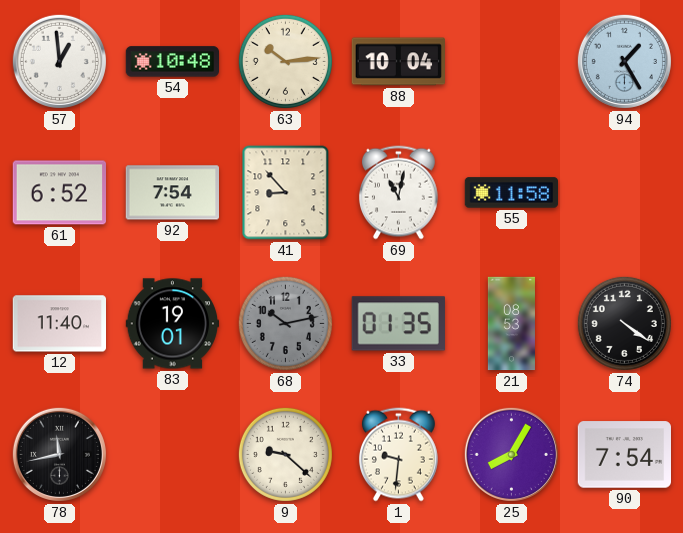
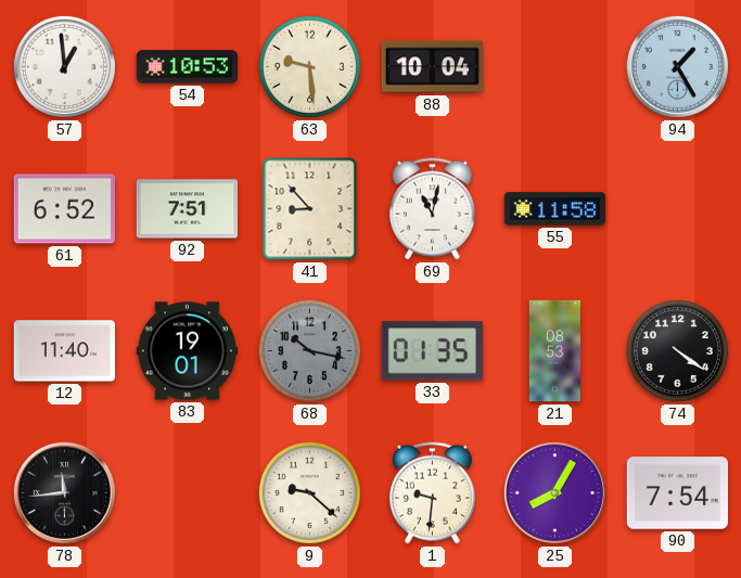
54: 10:48 -> 10:53 (188, 67)
63: 10:14 -> 9:29 (309, 66)
92: 7:54 -> 7:51 (187, 209)
68: 10:13 -> 10:17 (309, 350)
78: 11:43 -> 11:44 (64, 492)
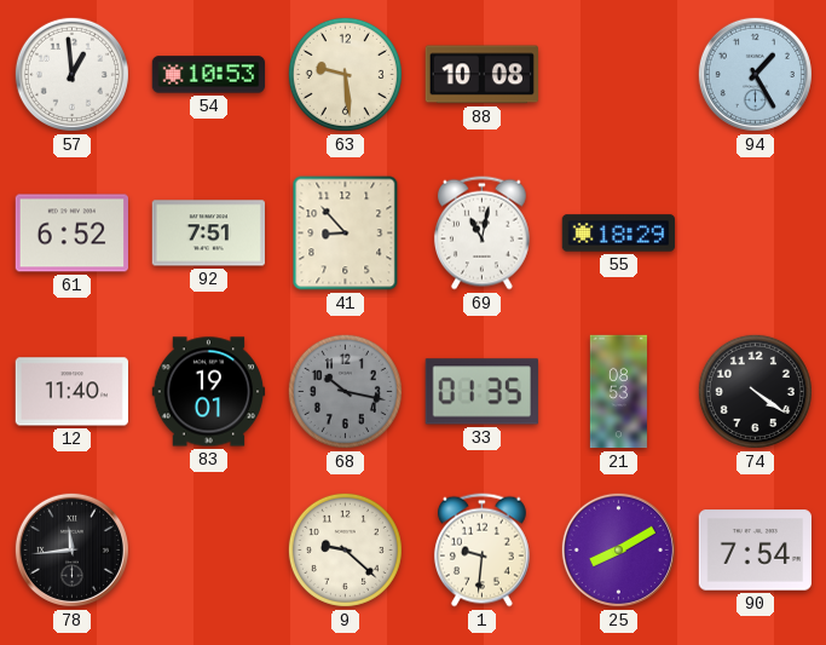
88: 10:04 -> 10:08 (481, 75)
55: 11:58 -> 18:29 (619, 234)
25: 8:05 -> 8:10 (618, 549)
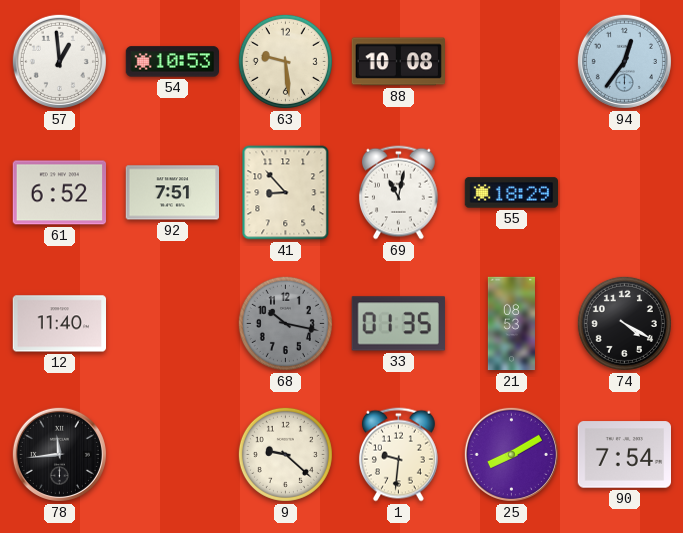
94: 1:25 -> 12:36 (624, 61)
83: 19:01 -> none (209, 392)
74: 4:21 -> 4:20 (624, 323)
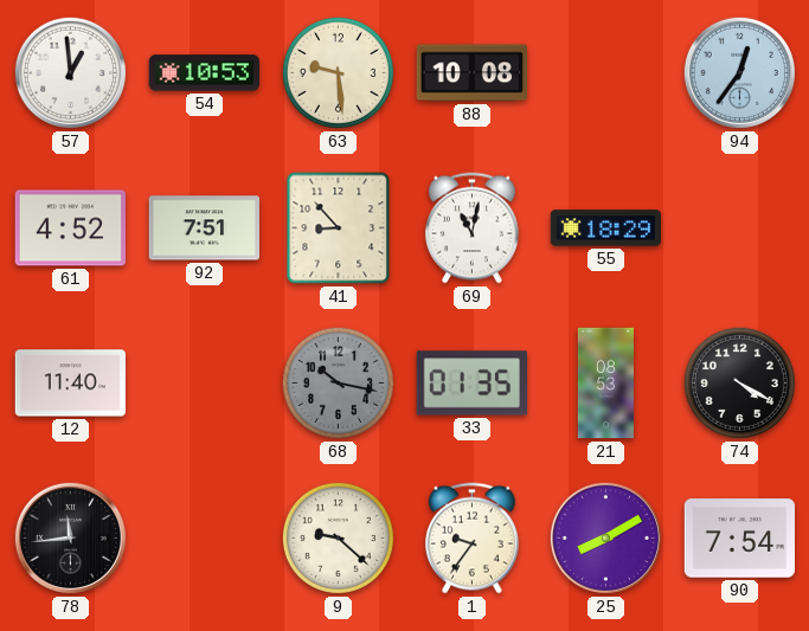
61: 6:52 -> 4:52 (70, 228)
1: 9:31 -> 9:36 (471, 539)
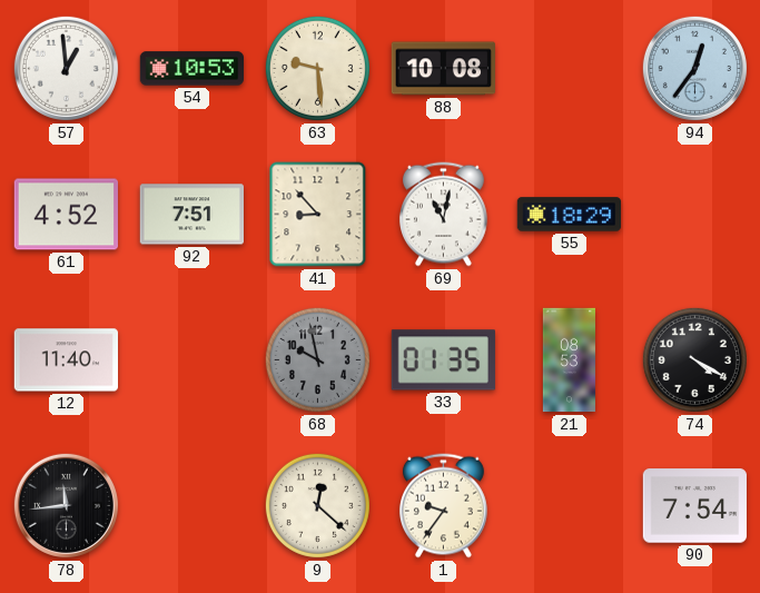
68: 10:17 -> 9:58 (317, 359)
9: 9:22 -> 12:22 (317, 505)
25: 8:10 -> none (605, 537)
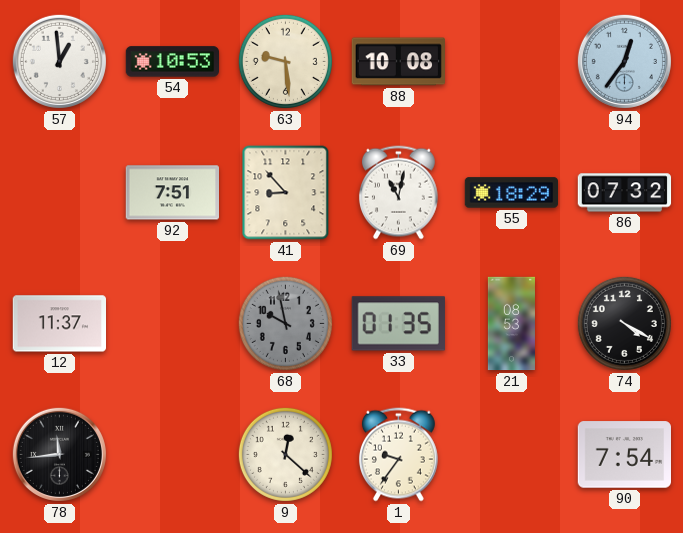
61: 4:52 -> none (66, 215)
86: none -> 07:32 (625, 193)
12: 11:40 -> 11:37 (59, 324)
